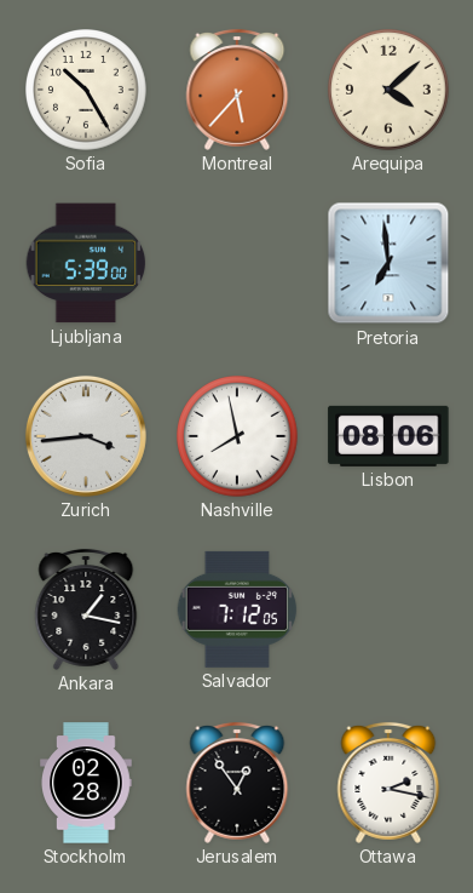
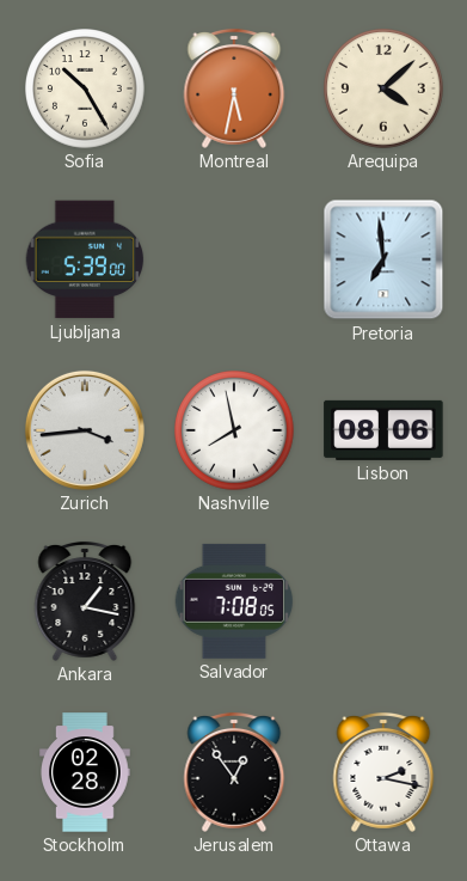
Montreal: 5:37 -> 5:32 (234, 88)
Salvador: 7:12 -> 7:08 (234, 601)
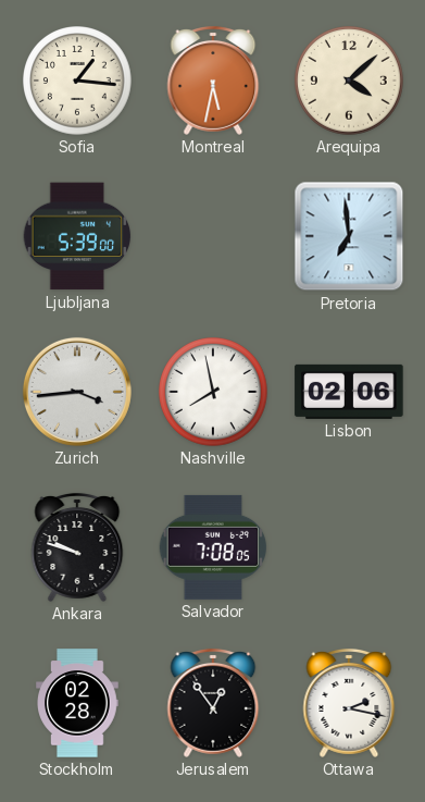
Sofia: 10:25 -> 1:16 (77, 81)
Lisbon: 08:06 -> 02:06 (349, 392)
Ankara: 1:17 -> 9:48 (77, 547)
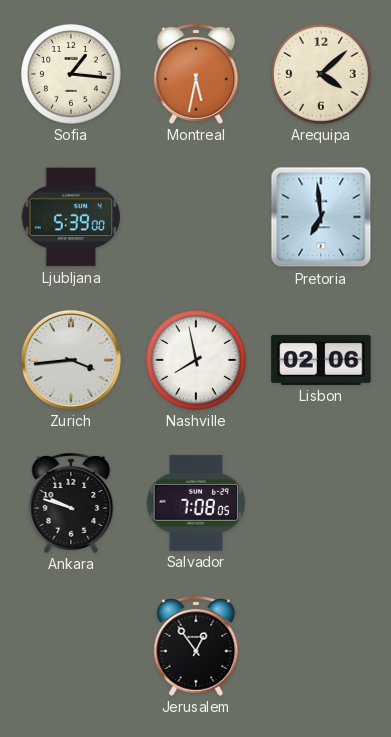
Stockholm: 02:28 -> none (77, 703)
Ottawa: 2:17 -> none (349, 703)
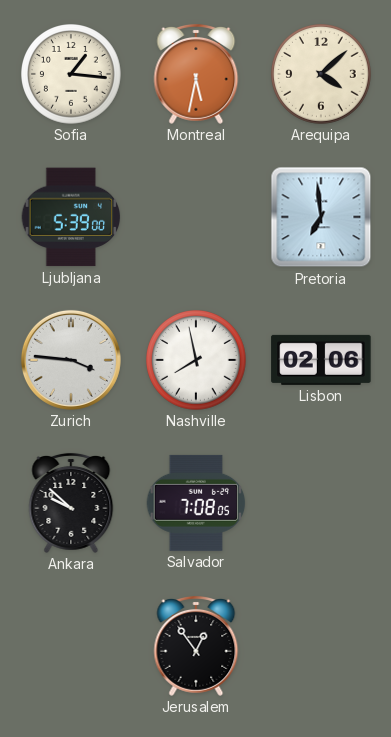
Zurich: 3:44 -> 3:46 (71, 360)
Ankara: 9:48 -> 9:52 (71, 503)
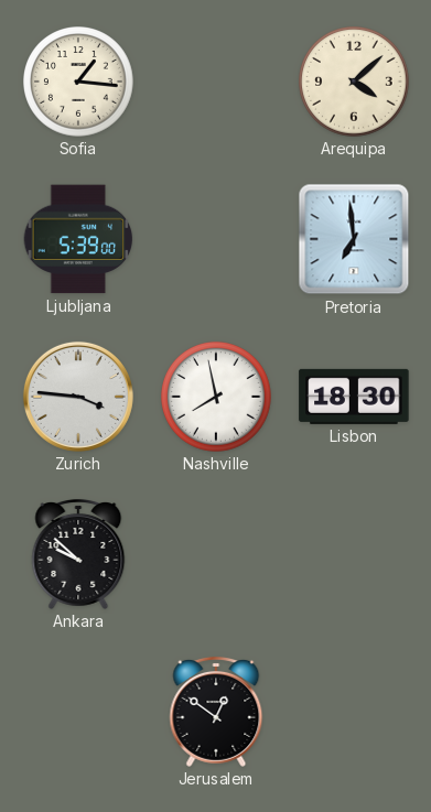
Montreal: 5:32 -> none (196, 74)
Lisbon: 02:06 -> 18:30 (354, 397)
Salvador: 7:08 -> none (196, 503)
Jerusalem: 12:54 -> 12:51 (216, 712)
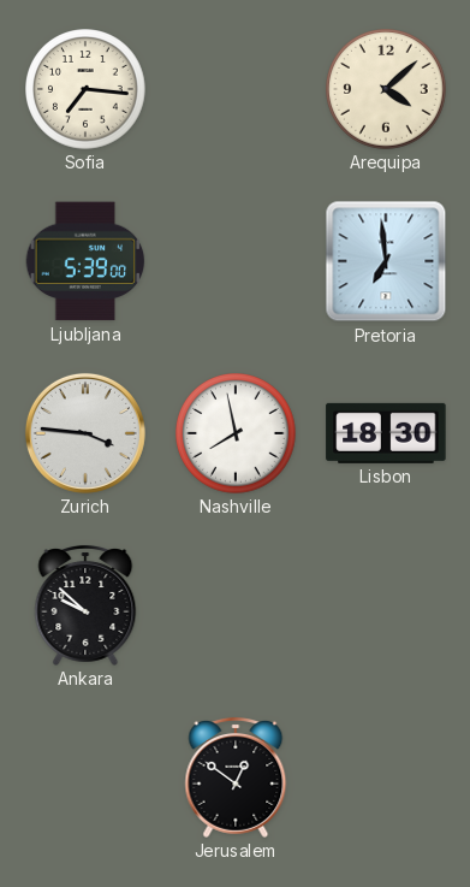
Sofia: 1:16 -> 7:16 (85, 89)
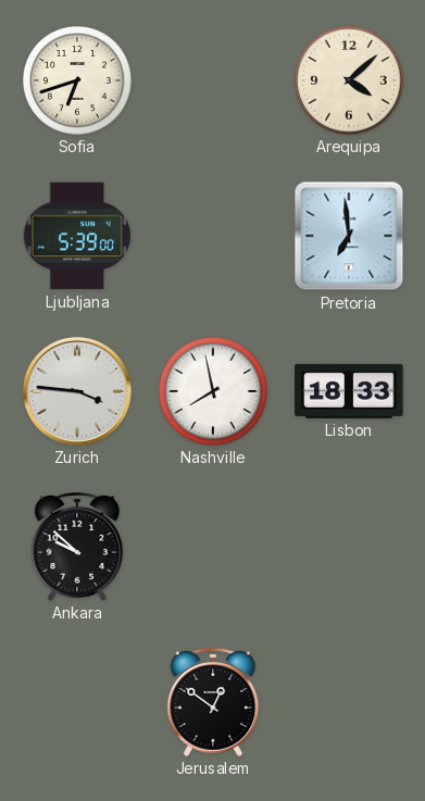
Sofia: 7:16 -> 6:42 (77, 80)
Lisbon: 18:30 -> 18:33 (349, 391)
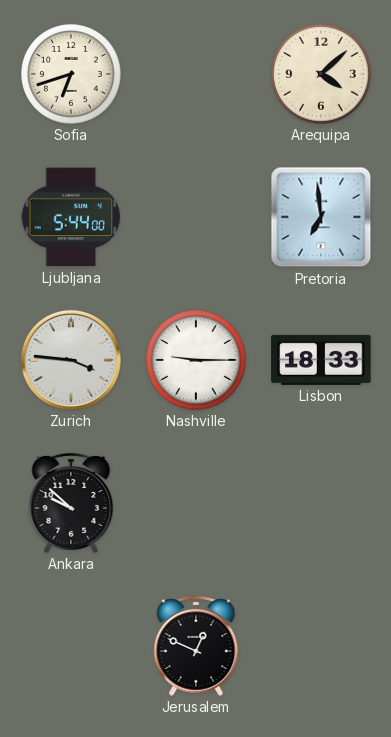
Ljubljana: 5:39 -> 5:44 (71, 217)
Nashville: 7:58 -> 9:15 (196, 360)
Jerusalem: 12:51 -> 12:49 (196, 646)
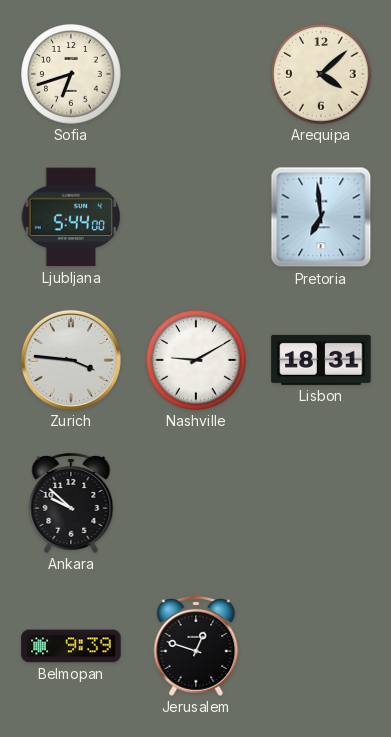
Nashville: 9:15 -> 9:10 (196, 360)
Lisbon: 18:33 -> 18:31 (321, 360)
Belmopan: none -> 9:39 (71, 646)
Jerusalem: 12:49 -> 12:48 (196, 646)
